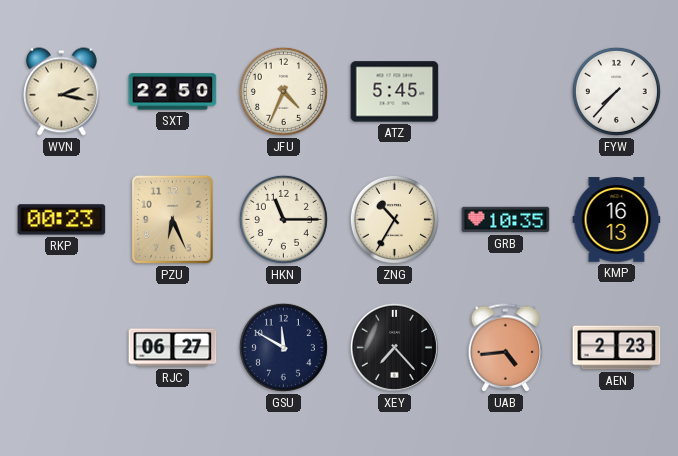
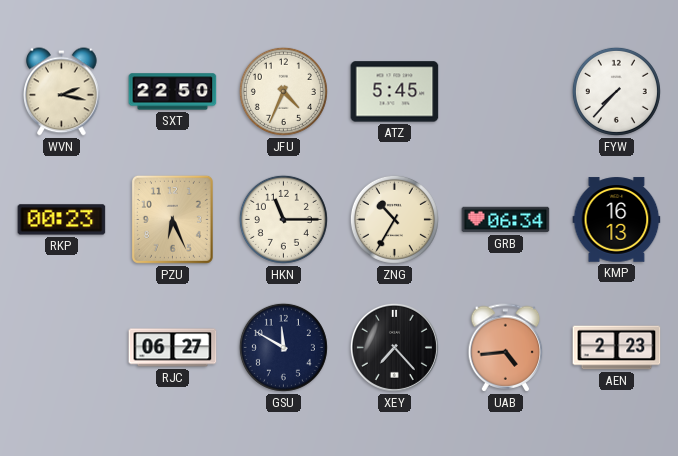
GRB: 10:35 -> 06:34 (506, 220)
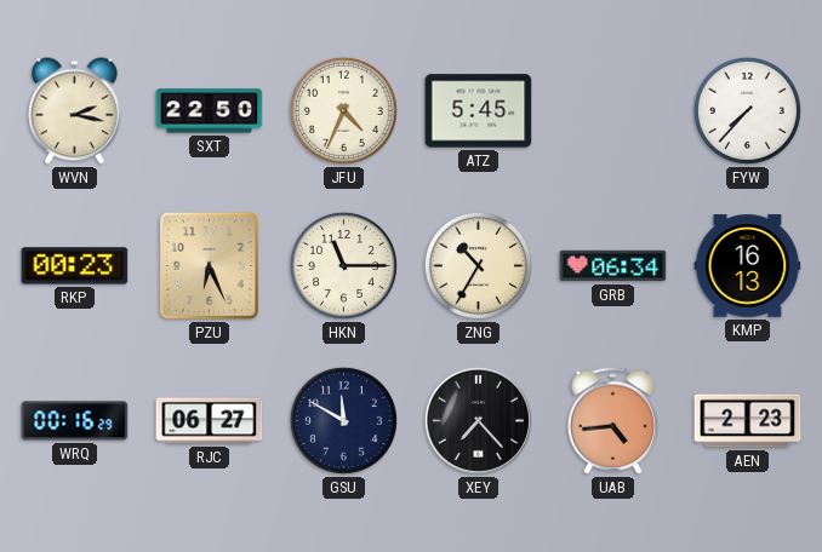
WRQ: none -> 00:16 (75, 421)
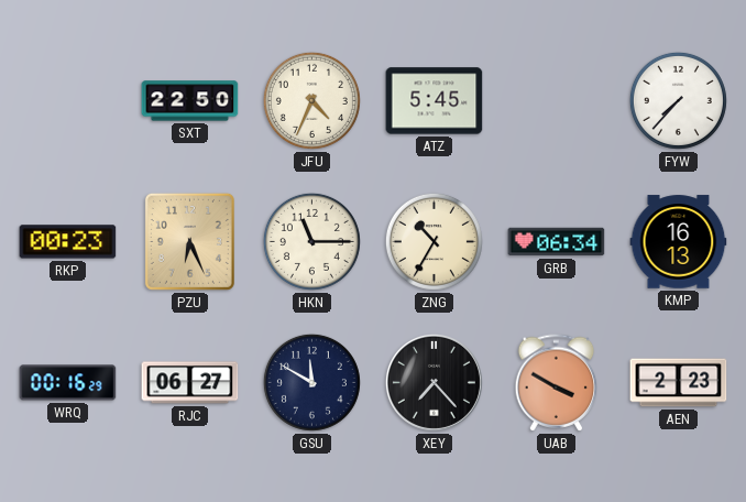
WVN: 2:17 -> none (75, 111)
UAB: 4:44 -> 3:50 (557, 383)
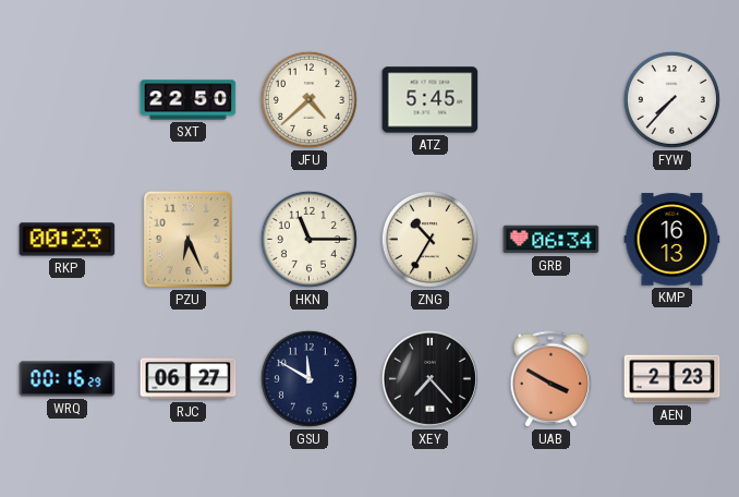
JFU: 4:34 -> 4:38 (308, 99)
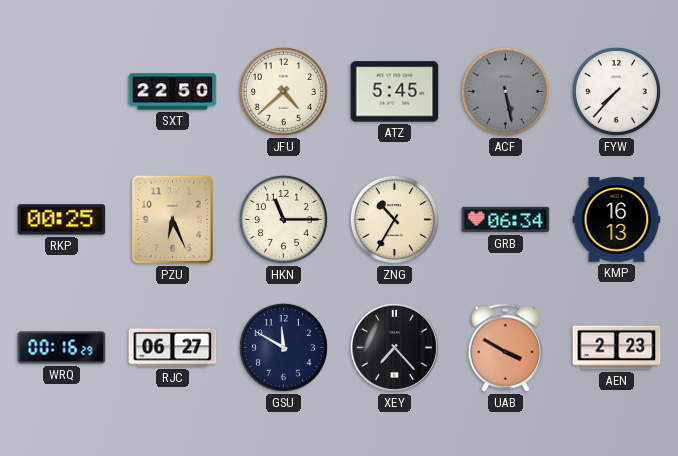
ACF: none -> 5:28 (505, 91)
RKP: 00:23 -> 00:25 (62, 220)
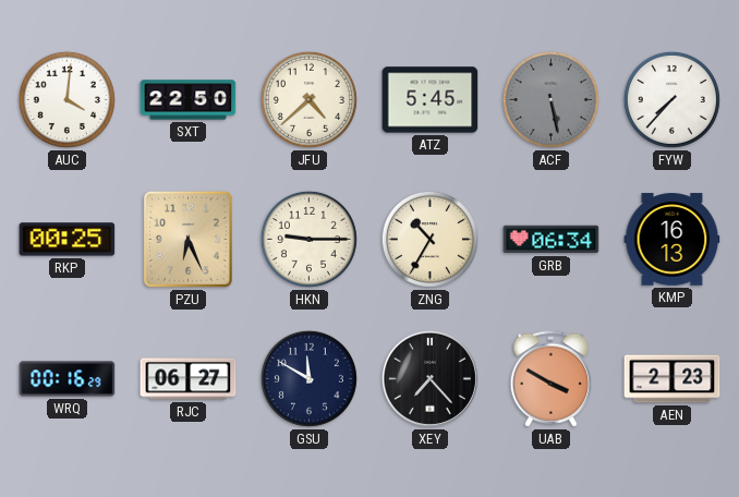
AUC: none -> 4:01 (66, 99)
HKN: 11:15 -> 9:15 (308, 239)
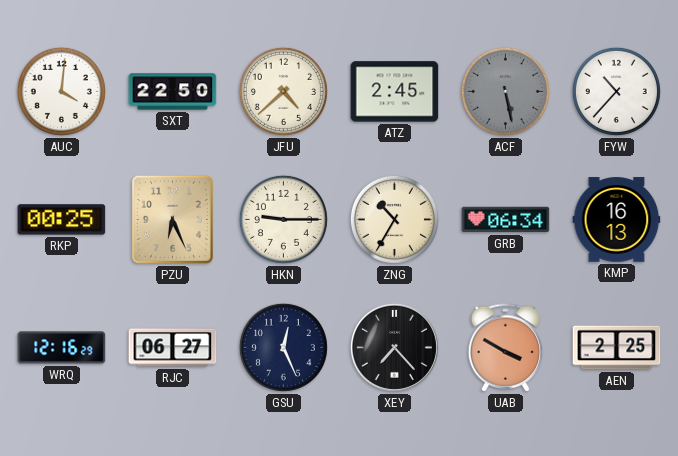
ATZ: 5:45 -> 2:45 (395, 92)
FYW: 7:37 -> 10:37 (616, 91)
WRQ: 00:16 -> 12:16 (62, 348)
GSU: 11:50 -> 12:26 (283, 347)
AEN: 2:23 -> 2:25 (617, 348)
